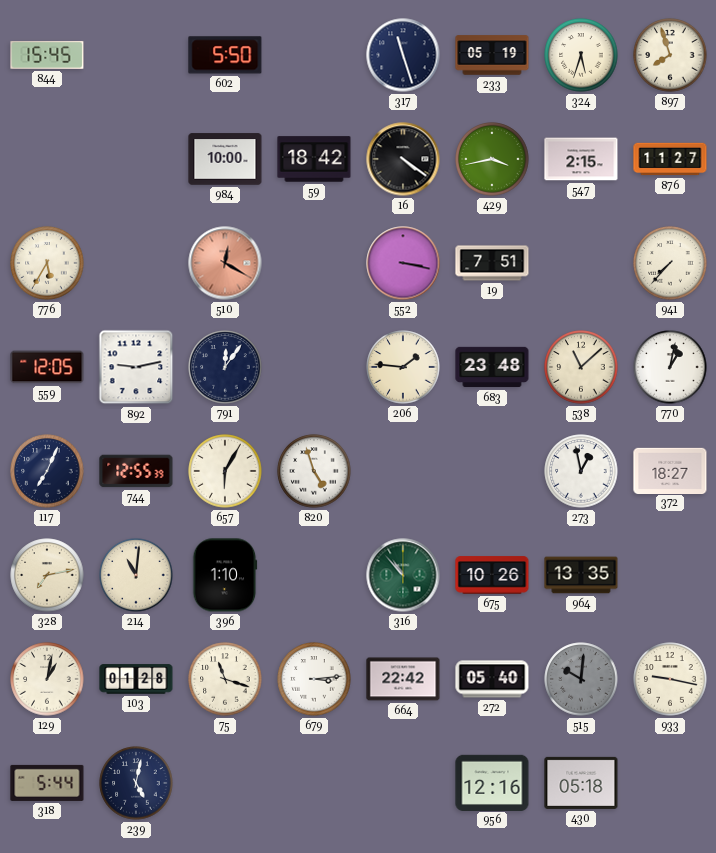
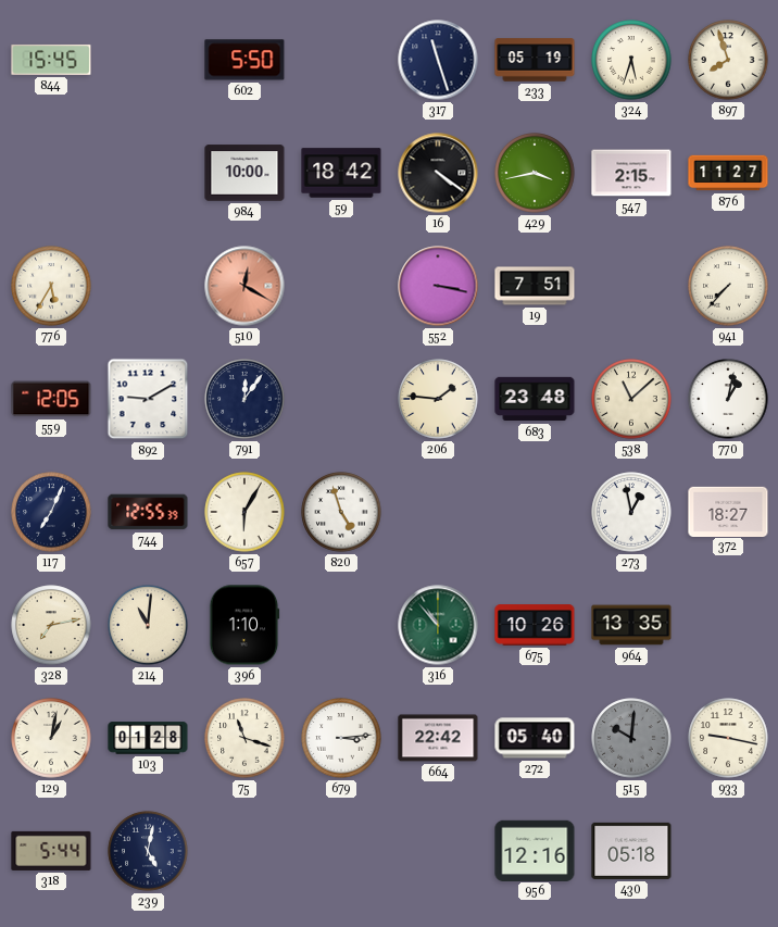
892: 9:13 -> 9:10 (148, 399)
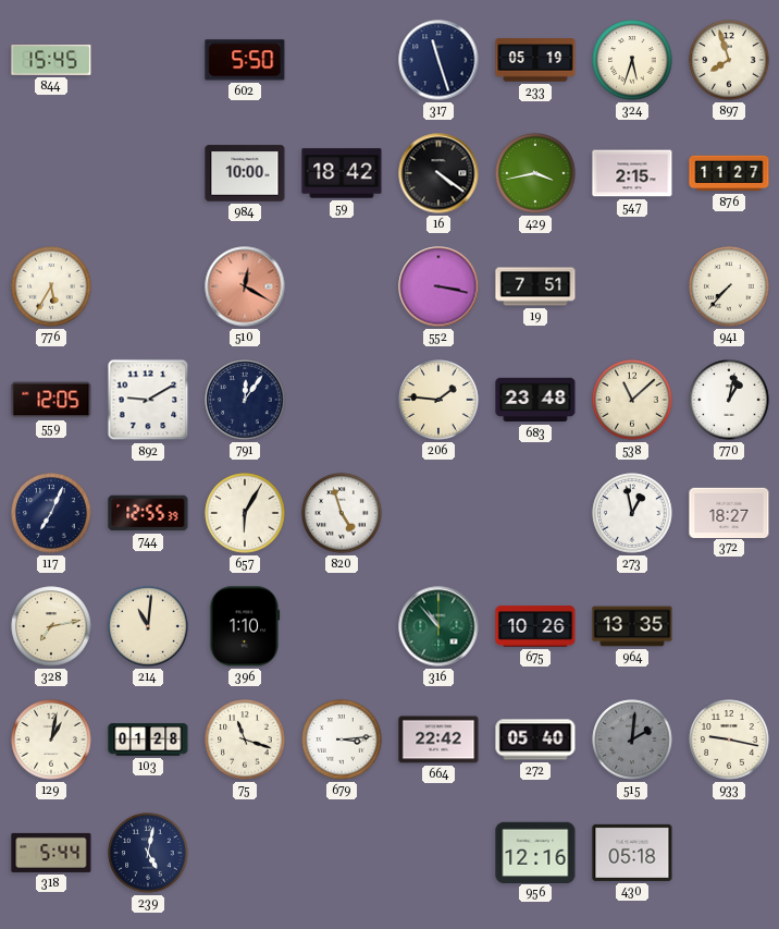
515: 10:01 -> 2:01 (632, 739)
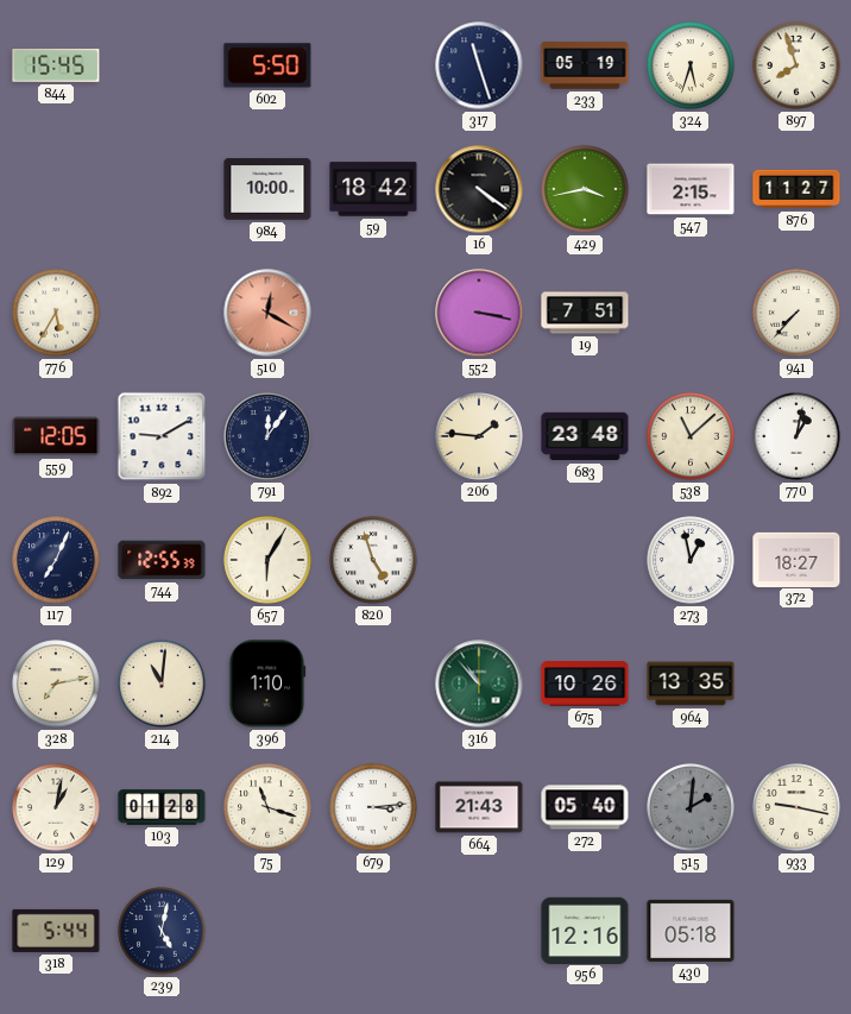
664: 22:42 -> 21:43 (479, 807)
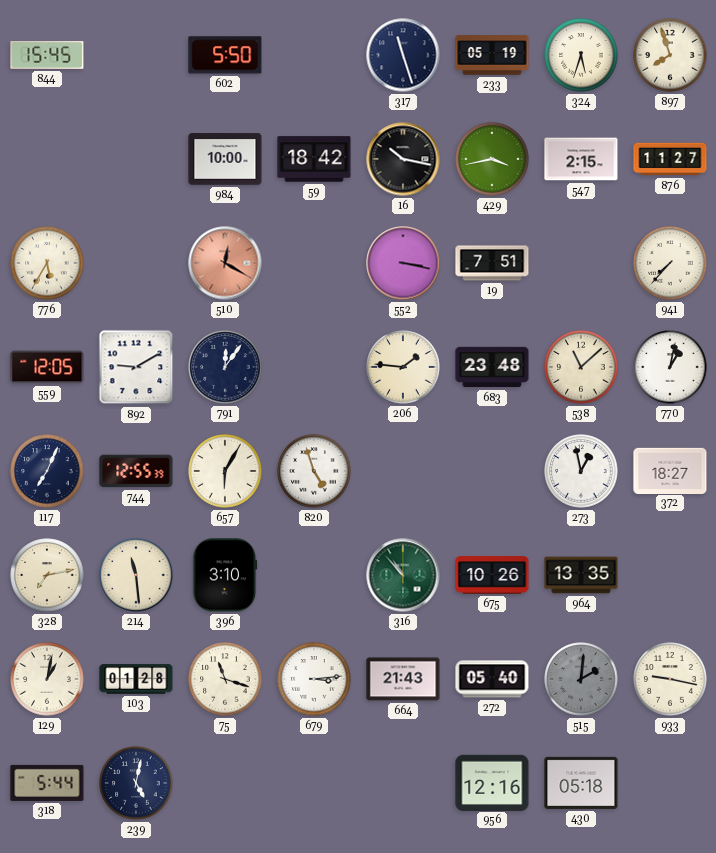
16: 4:21 -> 10:17 (403, 159)
214: 11:01 -> 11:29 (136, 575)
396: 1:10 -> 3:10 (225, 575)
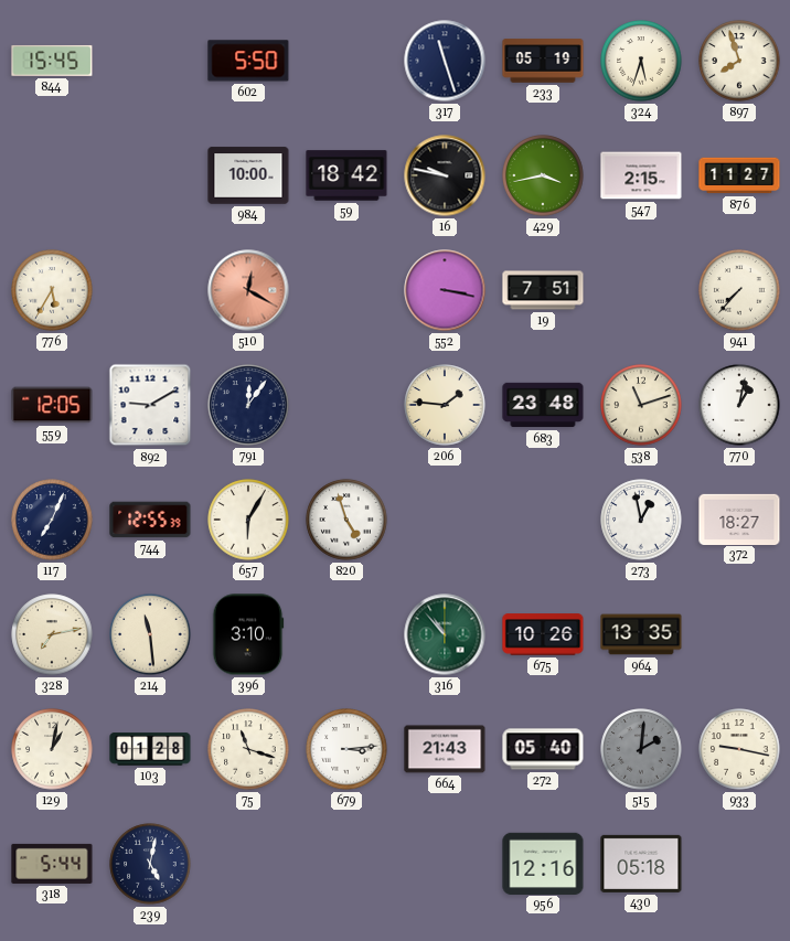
16: 10:17 -> 9:47 (445, 175)
538: 11:08 -> 11:12 (641, 405)
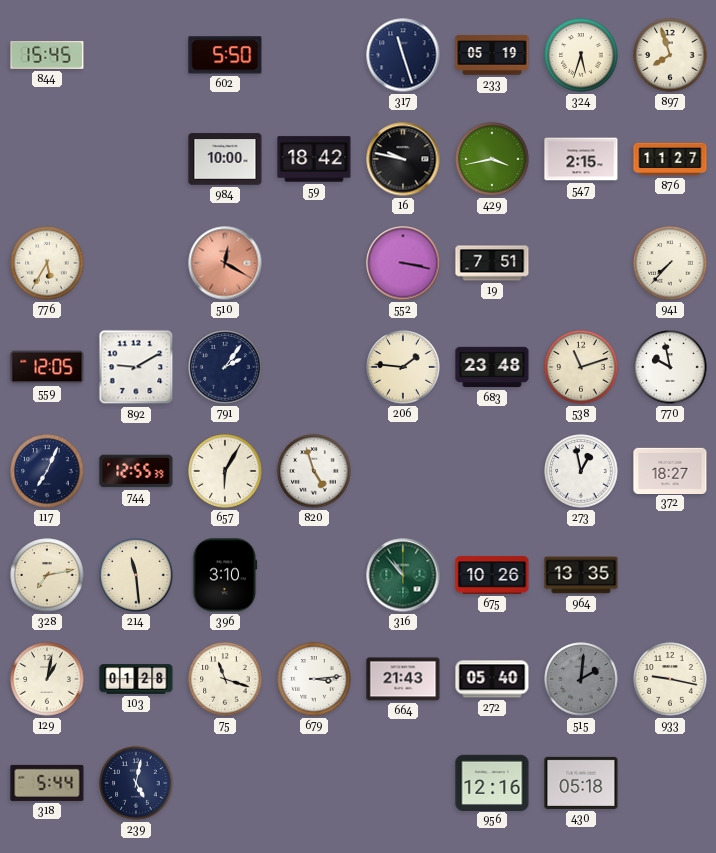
791: 12:06 -> 2:06 (225, 367)
770: 1:02 -> 9:58 (670, 367)
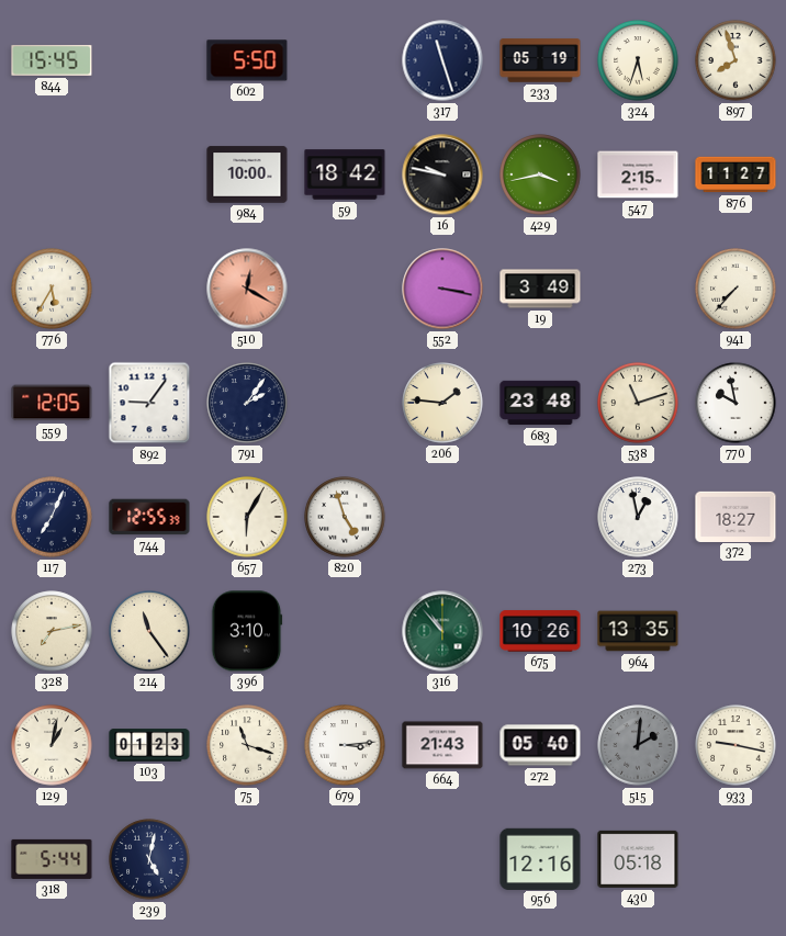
19: 7:51 -> 3:49 (540, 289)
892: 9:10 -> 9:06 (149, 403)
214: 11:29 -> 11:24 (149, 631)
103: 01:28 -> 01:23 (149, 745)
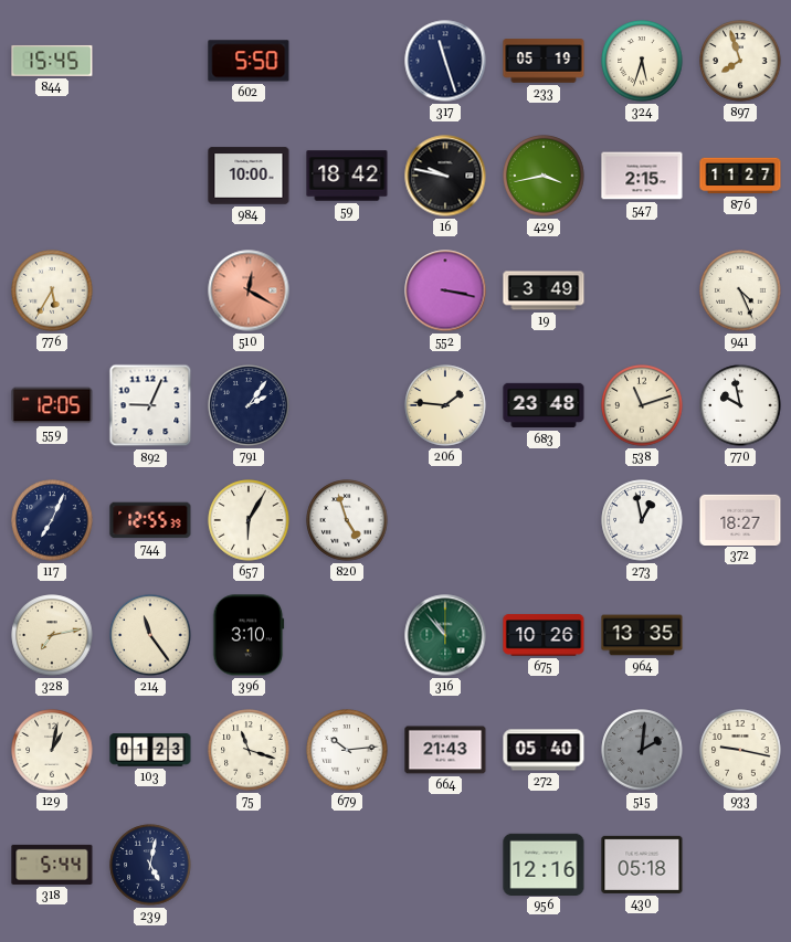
941: 7:37 -> 4:26 (740, 290)
892: 9:06 -> 9:04 (150, 405)
679: 3:14 -> 10:14 (347, 750)
